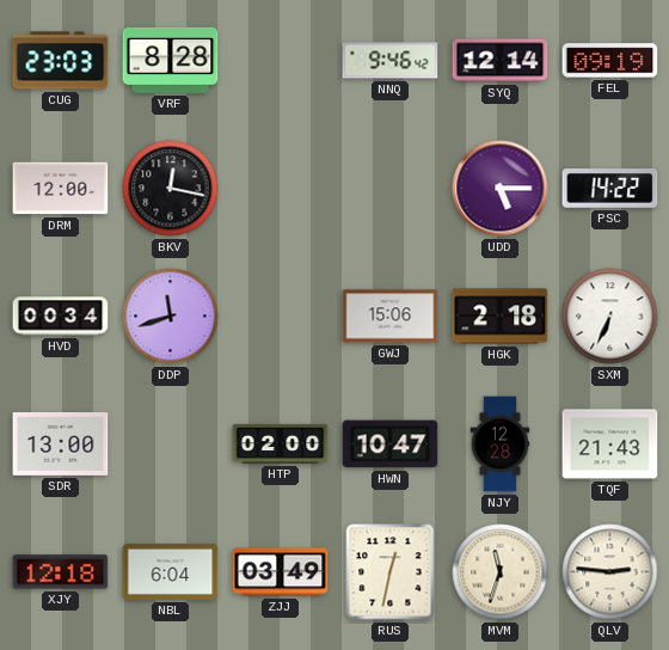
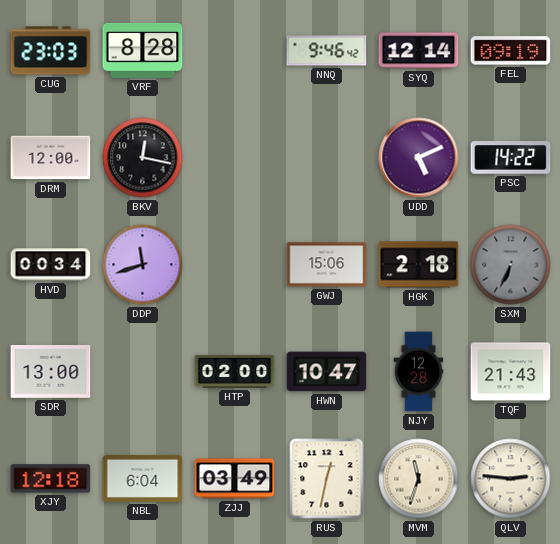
UDD: 5:15 -> 5:11 (419, 158)
SXM dial: white -> grey (511, 265)
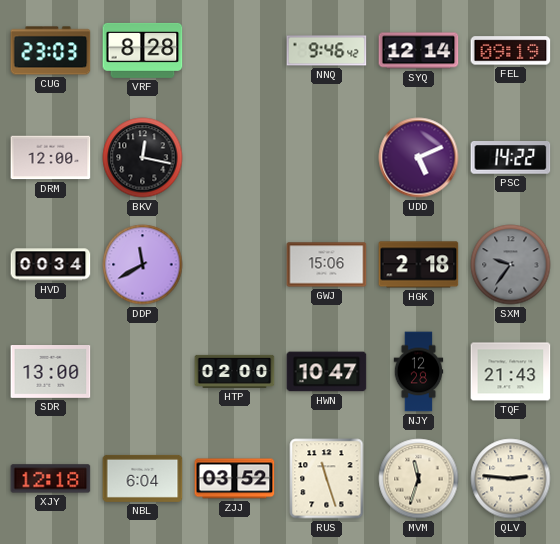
DDP: 11:42 -> 11:40 (143, 265)
SXM: 6:34 -> 9:36 (511, 265)
ZJJ: 03:49 -> 03:52 (235, 479)
RUS: 12:32 -> 11:27 (327, 479)
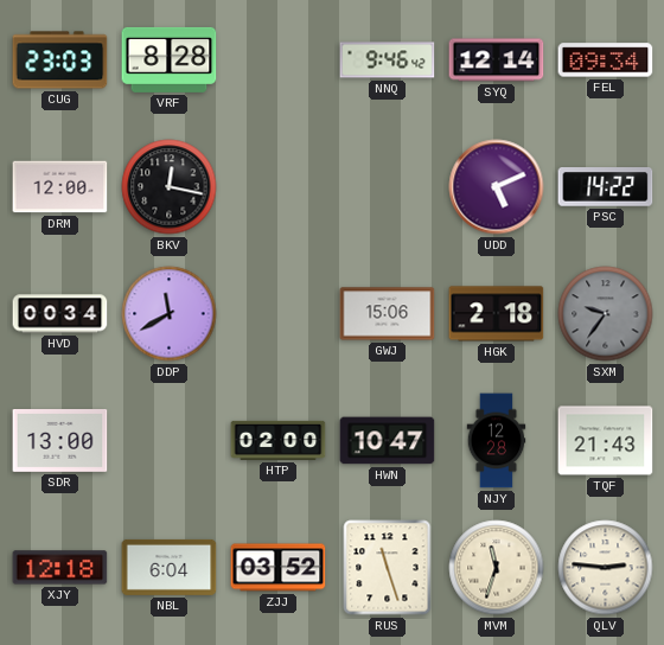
FEL: 09:19 -> 09:34 (606, 60)
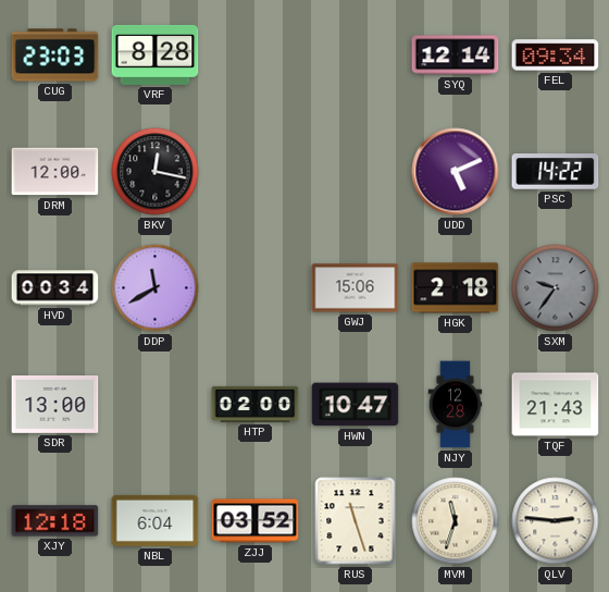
NNQ: 9:46 -> none (388, 60)
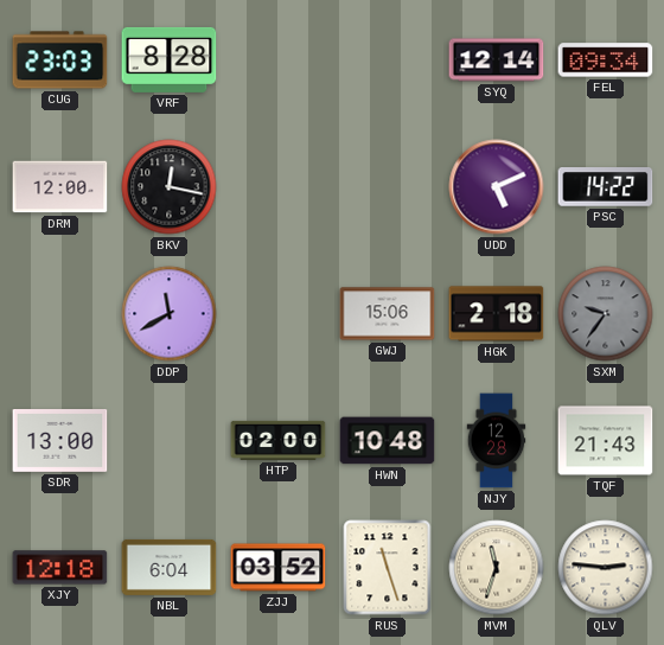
HVD: 00:34 -> none (55, 288)
HWN: 10:47 -> 10:48 (388, 441)
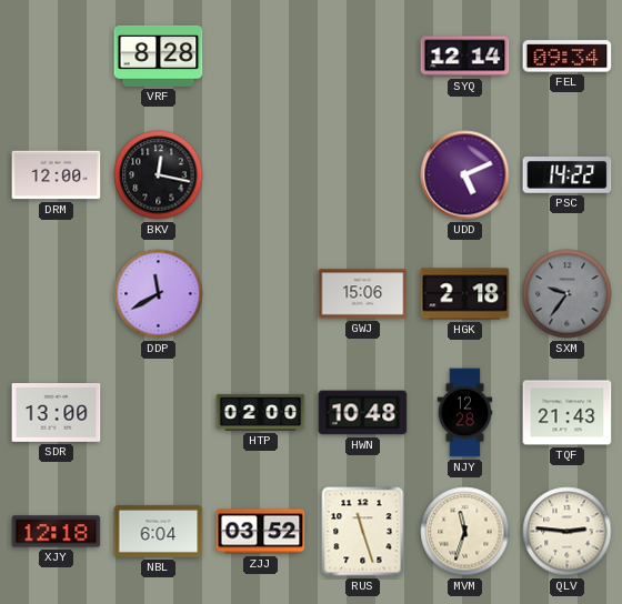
CUG: 23:03 -> none (60, 60)
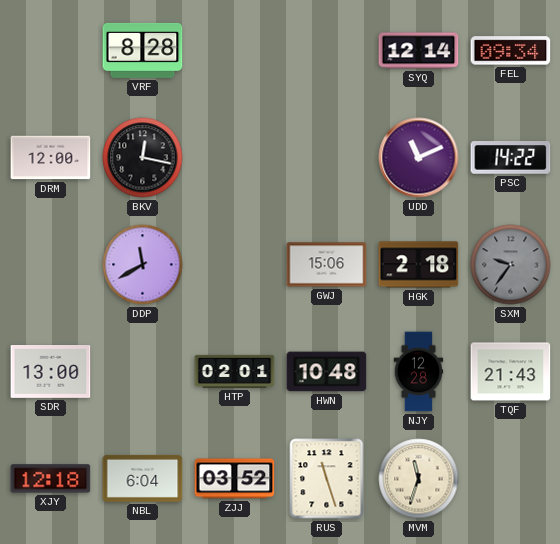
UDD: 5:11 -> 11:11 (419, 158)
HTP: 02:00 -> 02:01 (235, 371)
QLV: 2:46 -> none (568, 532)
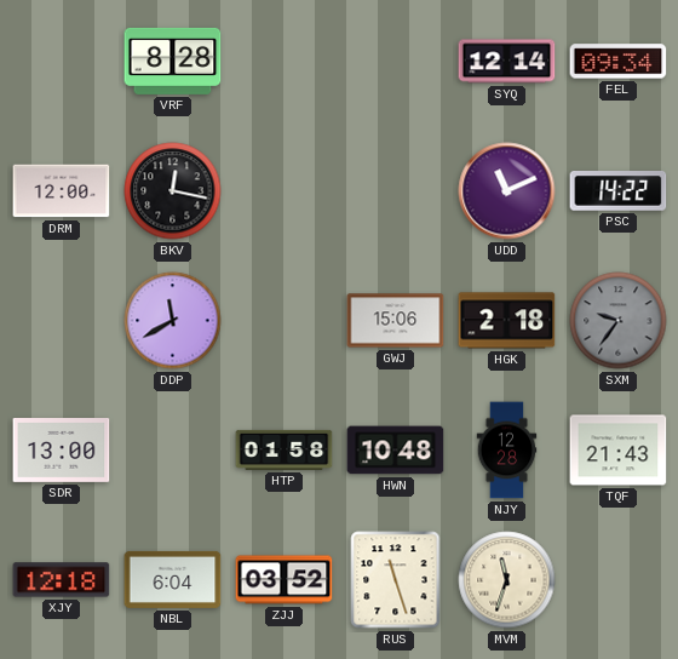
HTP: 02:01 -> 01:58 (285, 449)
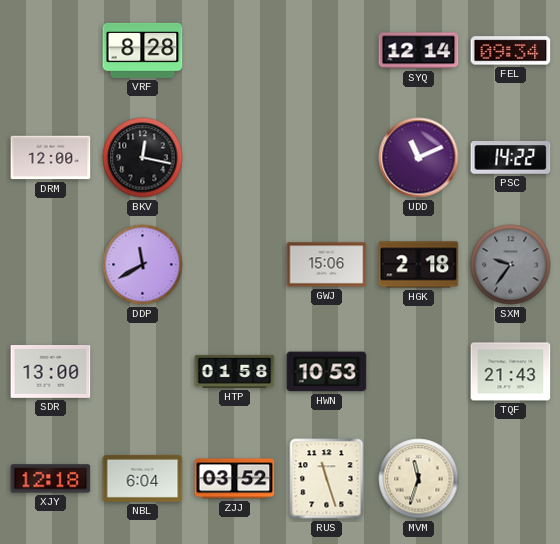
HWN: 10:48 -> 10:53 (327, 372)
NJY: 12:28 -> none (507, 451)
